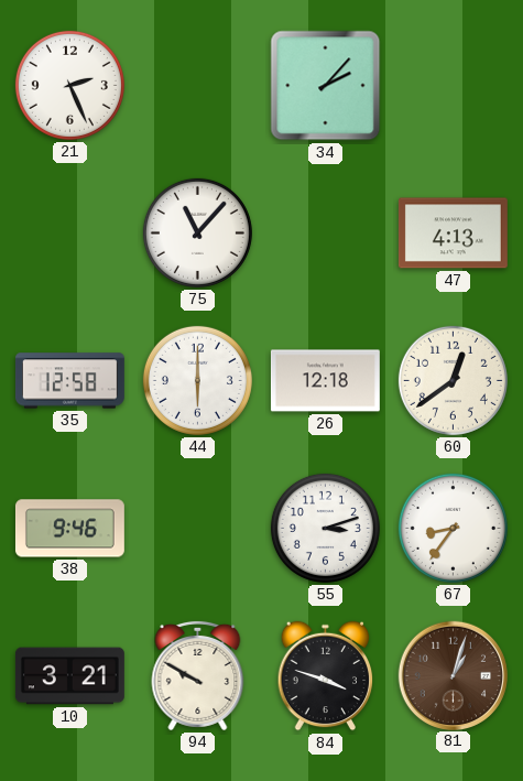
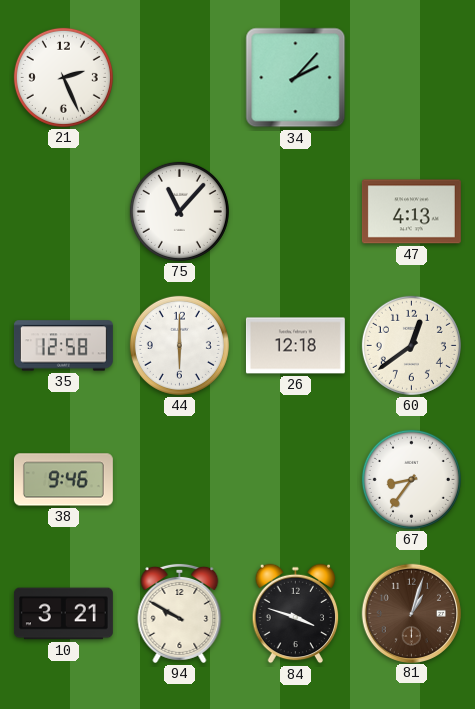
55: 3:12 -> none (325, 528)
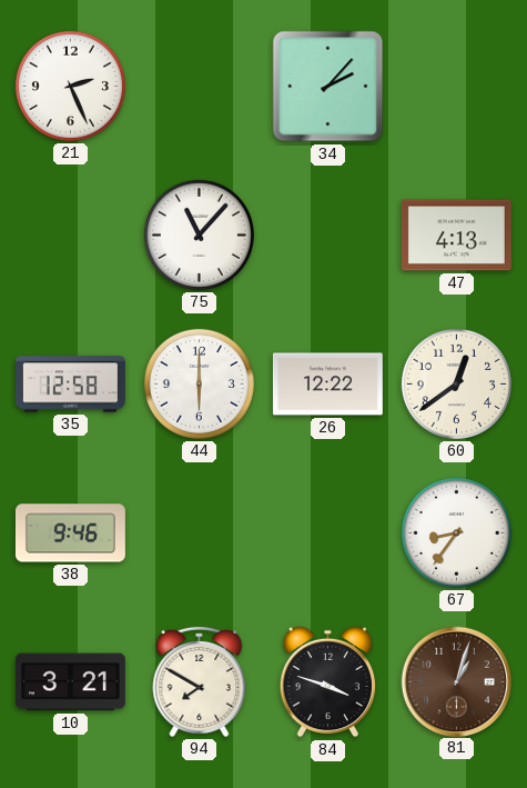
26: 12:18 -> 12:22 (327, 385)
94: 9:50 -> 7:50 (200, 681)
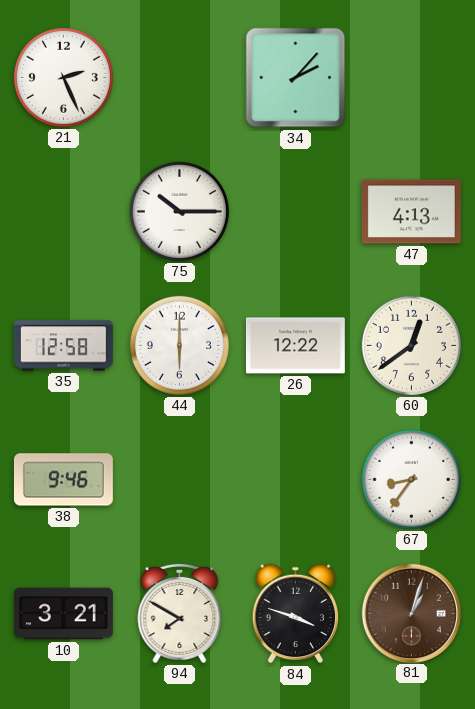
75: 11:07 -> 10:15 (179, 211)
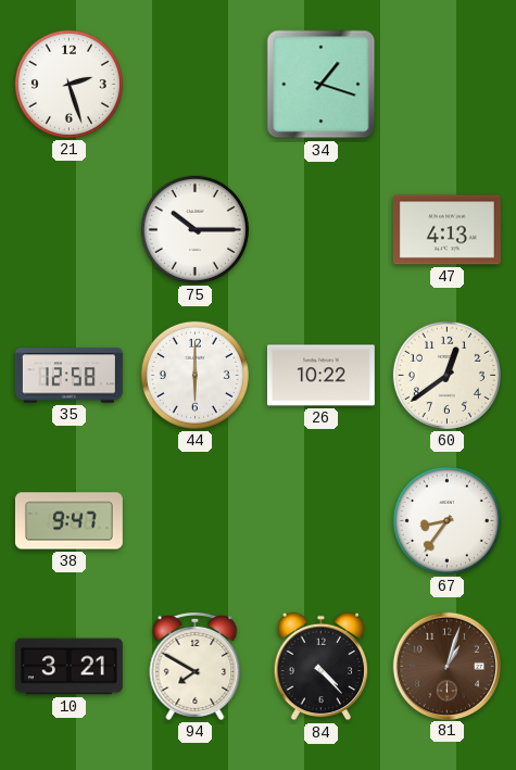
21: 2:26 -> 2:27 (68, 84)
34: 2:07 -> 1:18 (322, 85)
26: 12:22 -> 10:22 (320, 376)
38: 9:46 -> 9:47 (68, 521)
84: 3:48 -> 4:23 (322, 667)
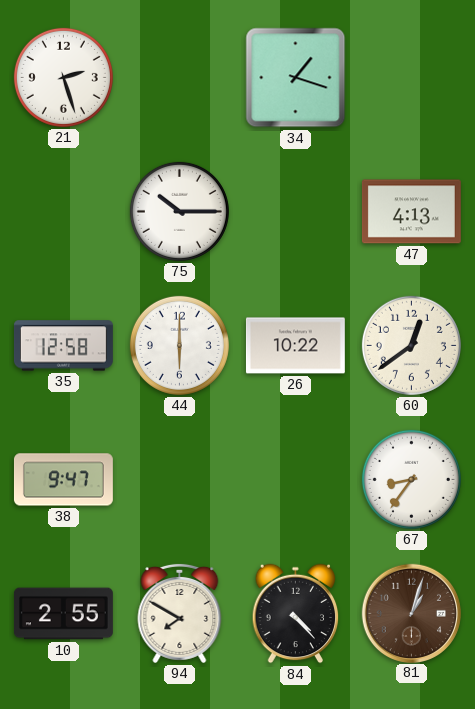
10: 3:21 -> 2:55 (63, 614)
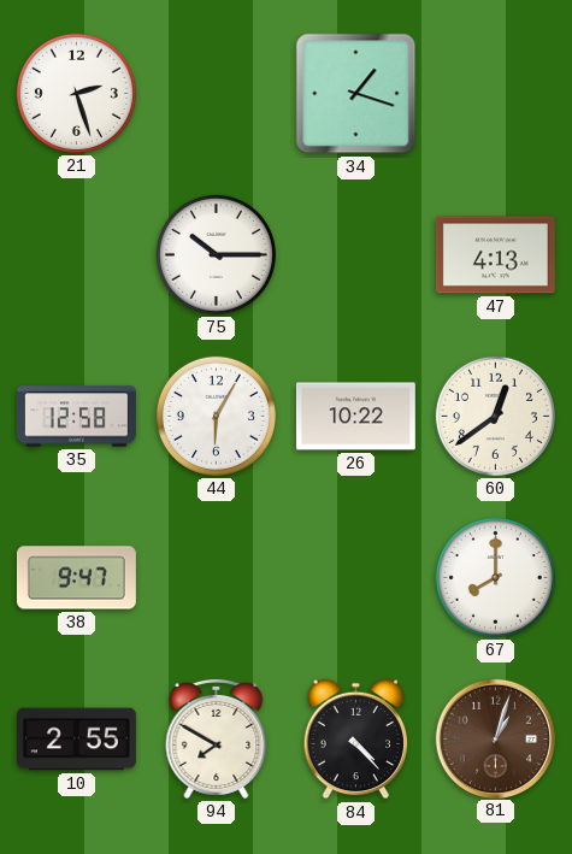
44: 6:00 -> 6:05 (216, 416)
67: 8:36 -> 8:00 (495, 577)
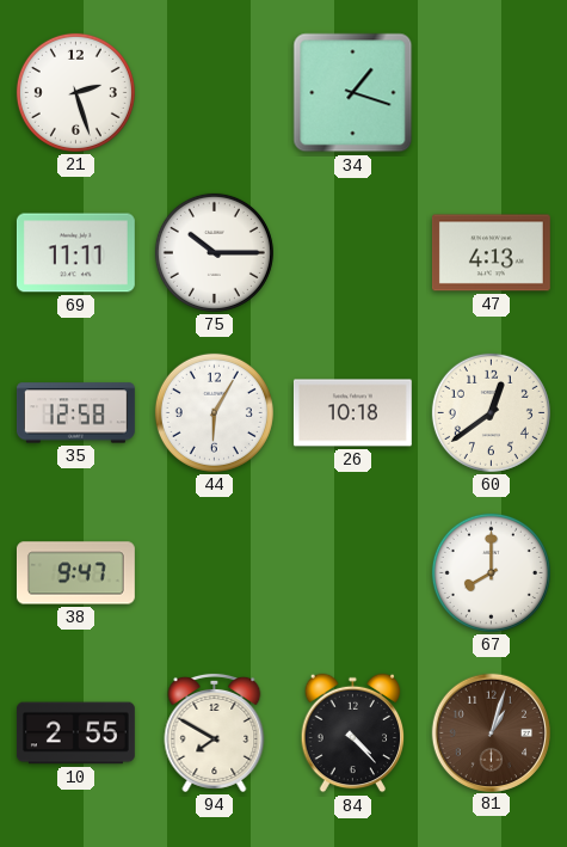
69: none -> 11:11 (75, 253)
26: 10:22 -> 10:18 (352, 413)
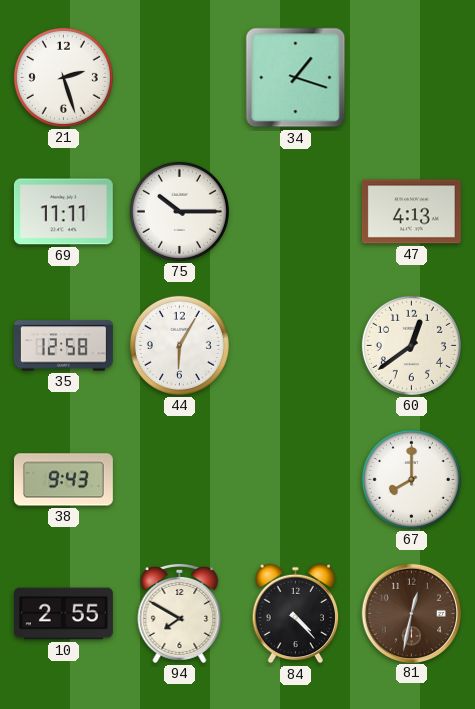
26: 10:18 -> none (352, 413)
38: 9:47 -> 9:43 (63, 480)
81: 1:03 -> 12:32 (411, 613)
